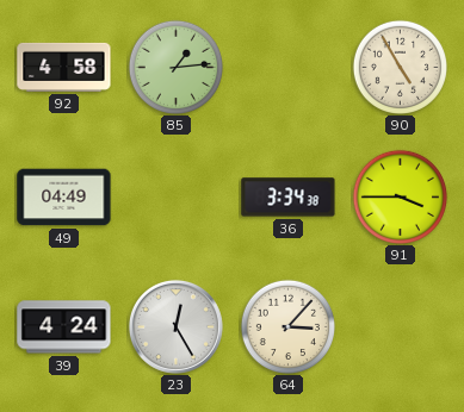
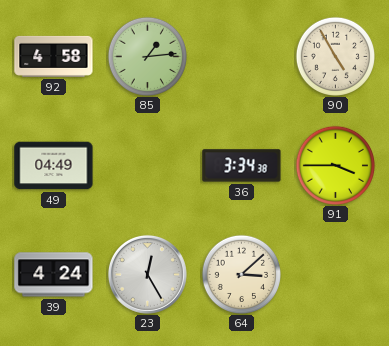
64: 3:07 -> 3:08 (241, 274)
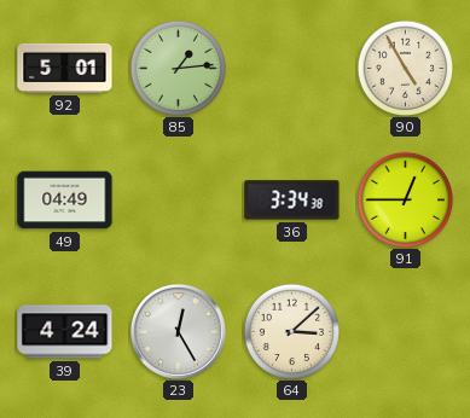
92: 4:58 -> 5:01 (65, 68)
91: 3:45 -> 12:45 (405, 199)
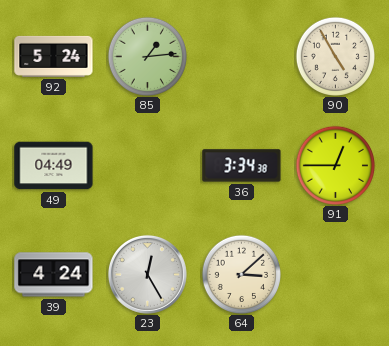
92: 5:01 -> 5:24 (54, 56)
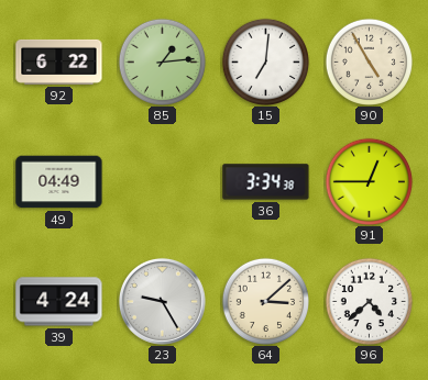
92: 5:24 -> 6:22 (59, 62)
15: none -> 7:01 (265, 62)
23: 12:25 -> 9:25 (162, 301)
96: none -> 4:38 (369, 301)
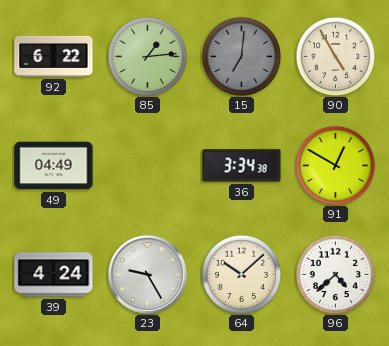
15 dial: white -> grey (241, 56)
91: 12:45 -> 12:50 (335, 165)
64: 3:08 -> 10:08 (241, 274)
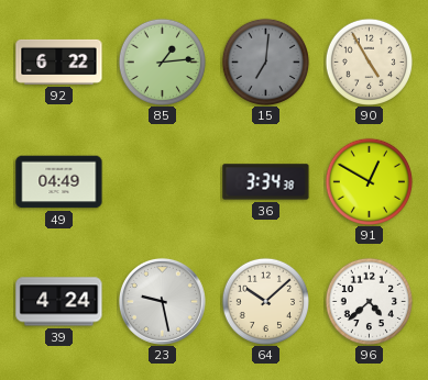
23: 9:25 -> 9:28 (162, 301)
